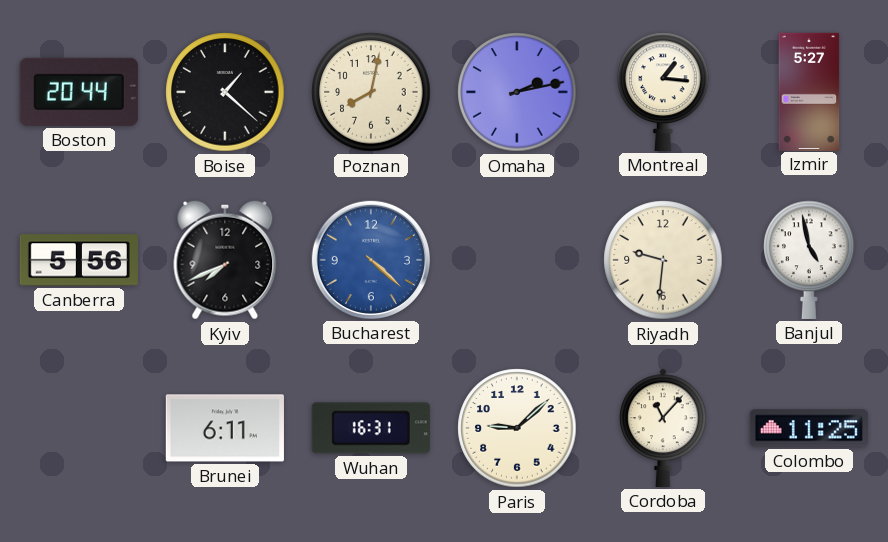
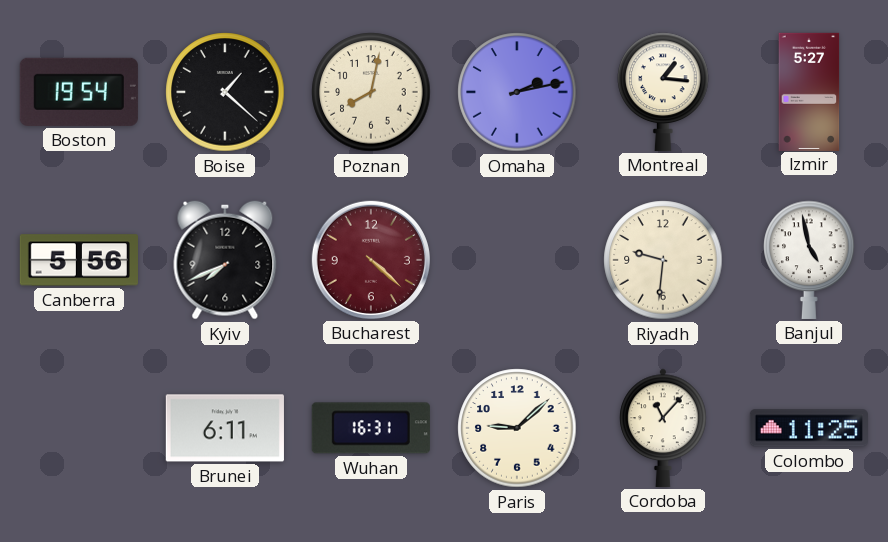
Boston: 20:44 -> 19:54 (79, 92)
Bucharest dial: blue -> burgundy (371, 260)
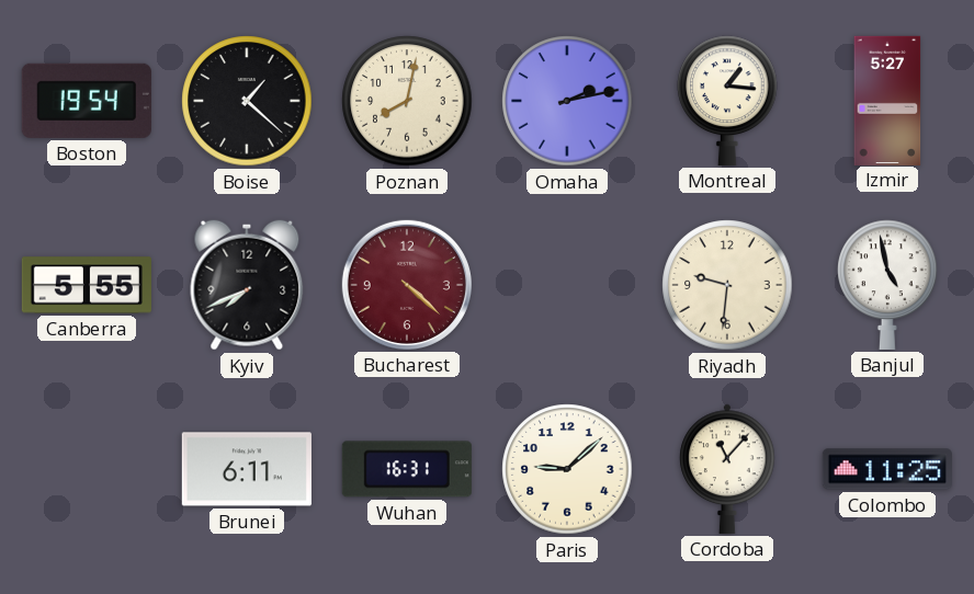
Canberra: 5:56 -> 5:55 (87, 285)
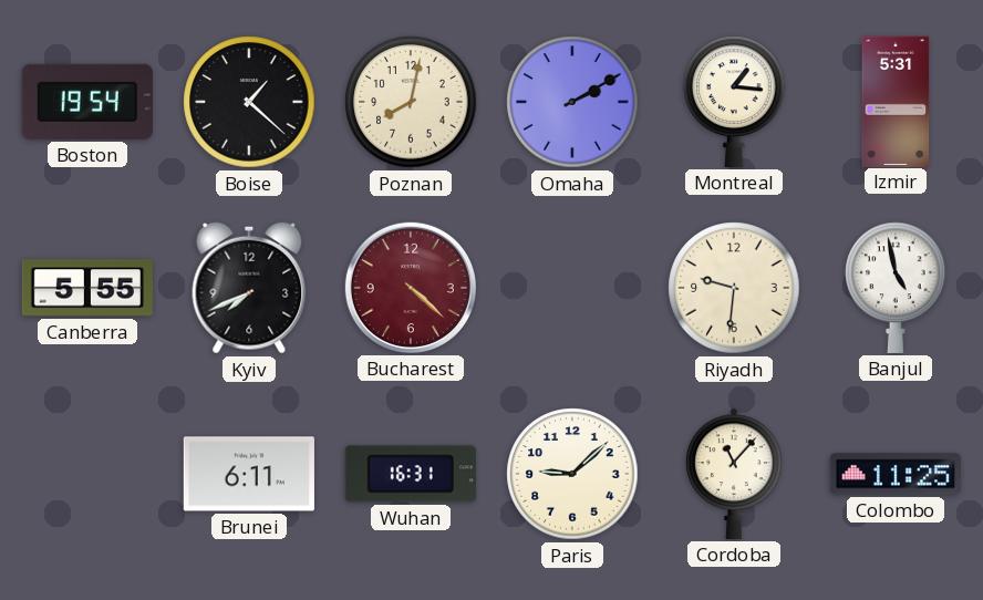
Omaha: 2:13 -> 2:10 (572, 102)
Izmir: 5:27 -> 5:31 (896, 101)
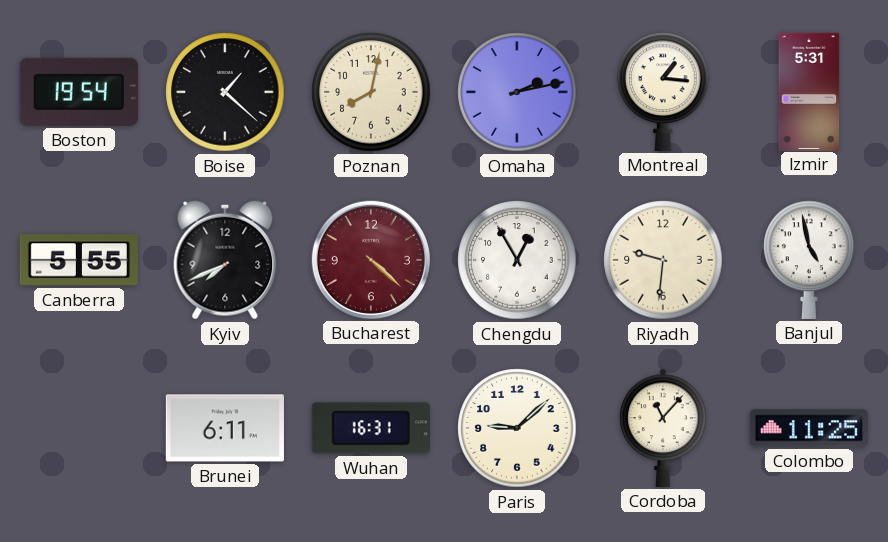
Omaha: 2:10 -> 2:13 (517, 92)
Chengdu: none -> 12:55 (517, 260)
